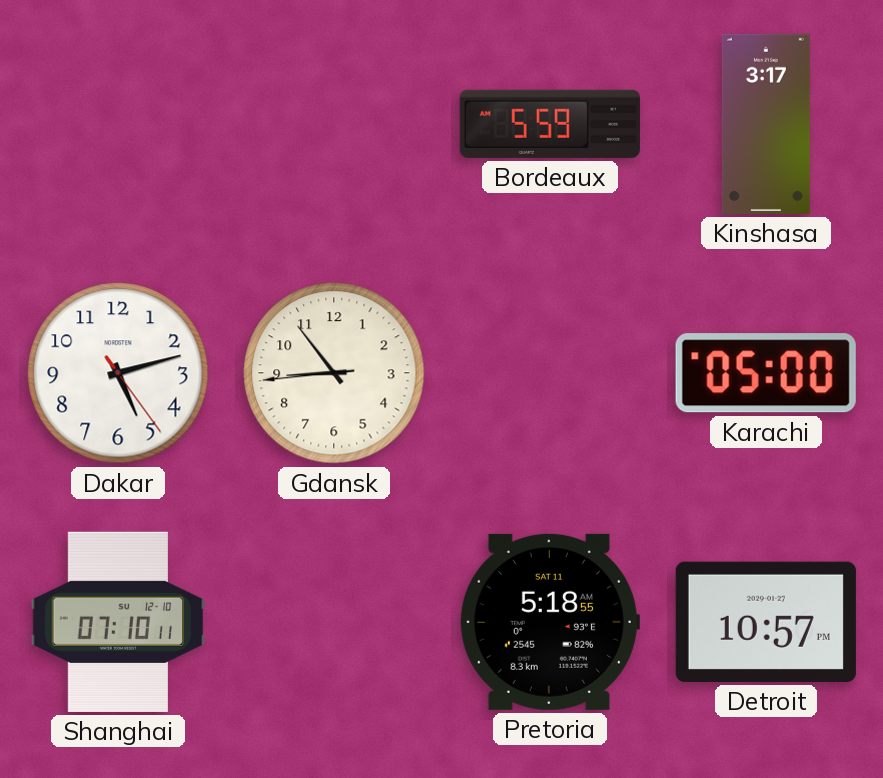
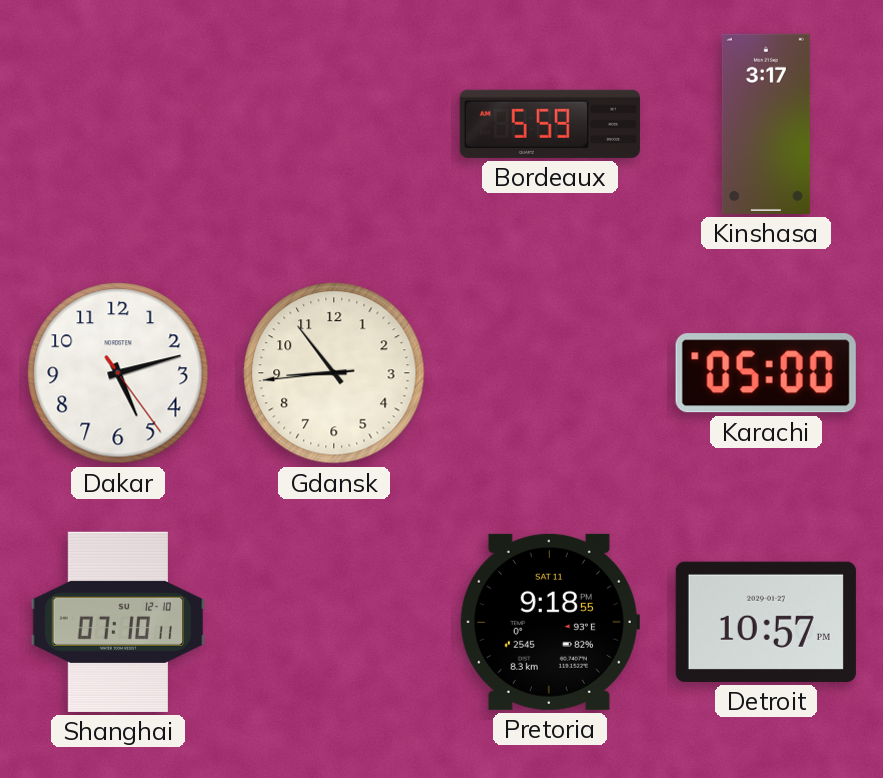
Pretoria: 5:18 -> 9:18 (549, 622)
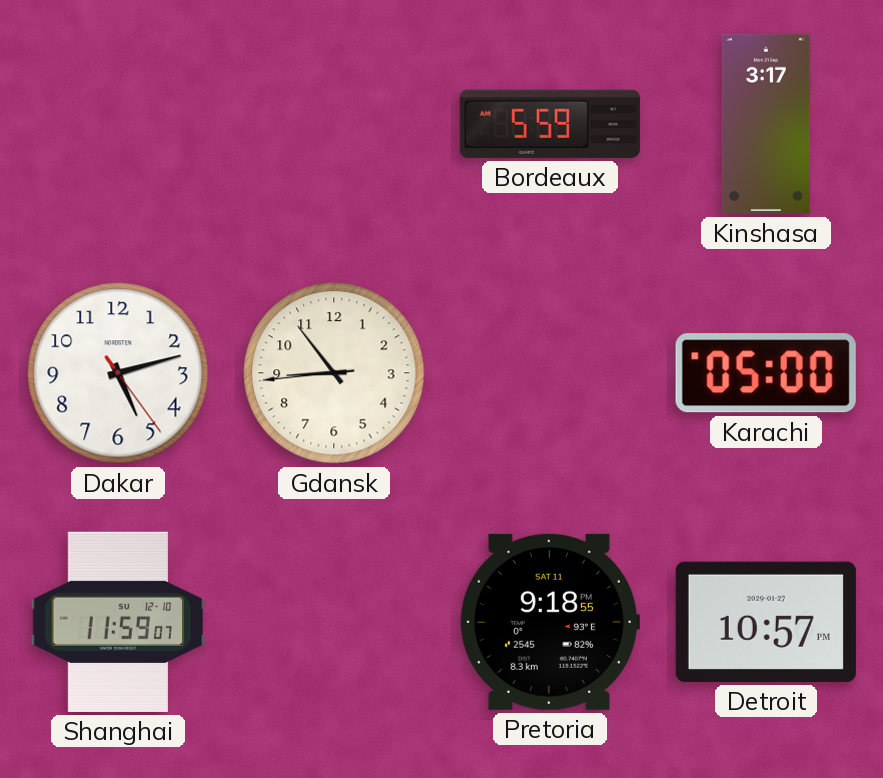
Shanghai: 07:10 -> 11:59 (118, 622)
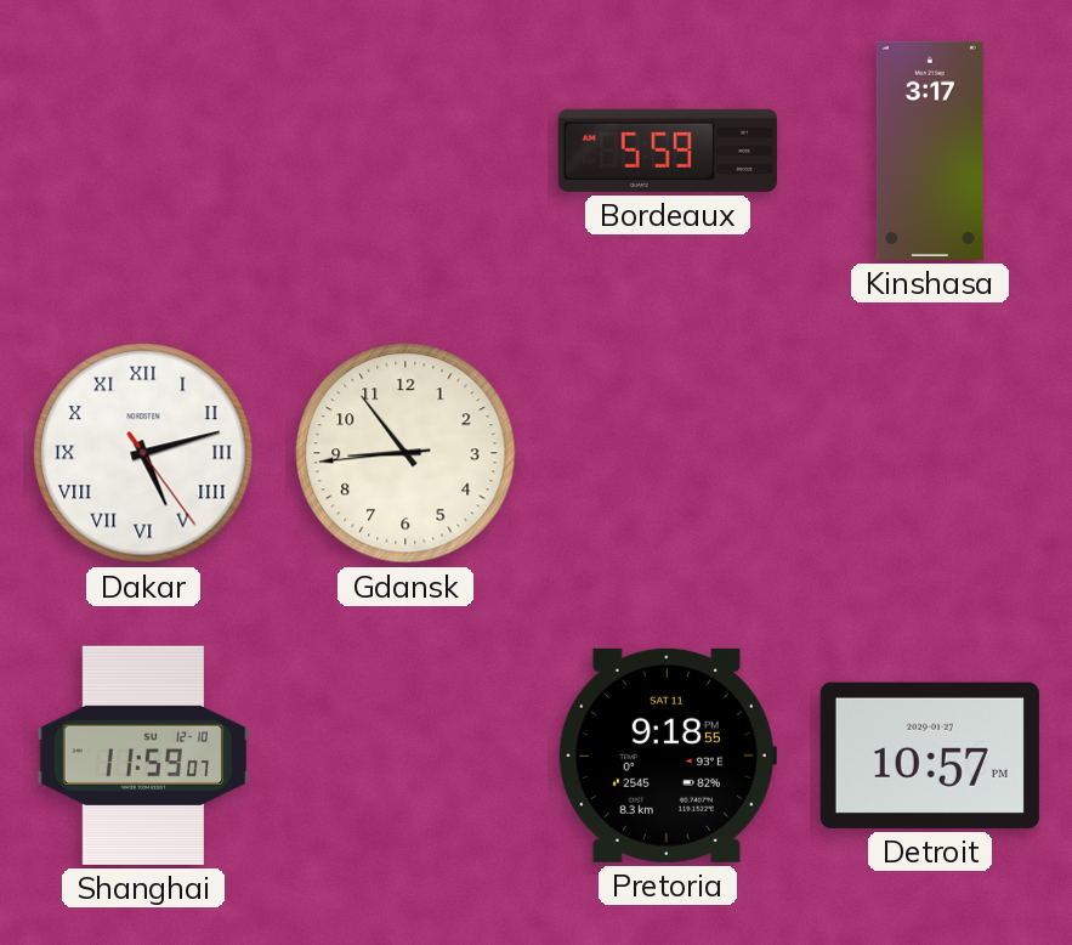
Dakar numerals: Arabic -> Roman (143, 453)
Karachi: 05:00 -> none (766, 373)
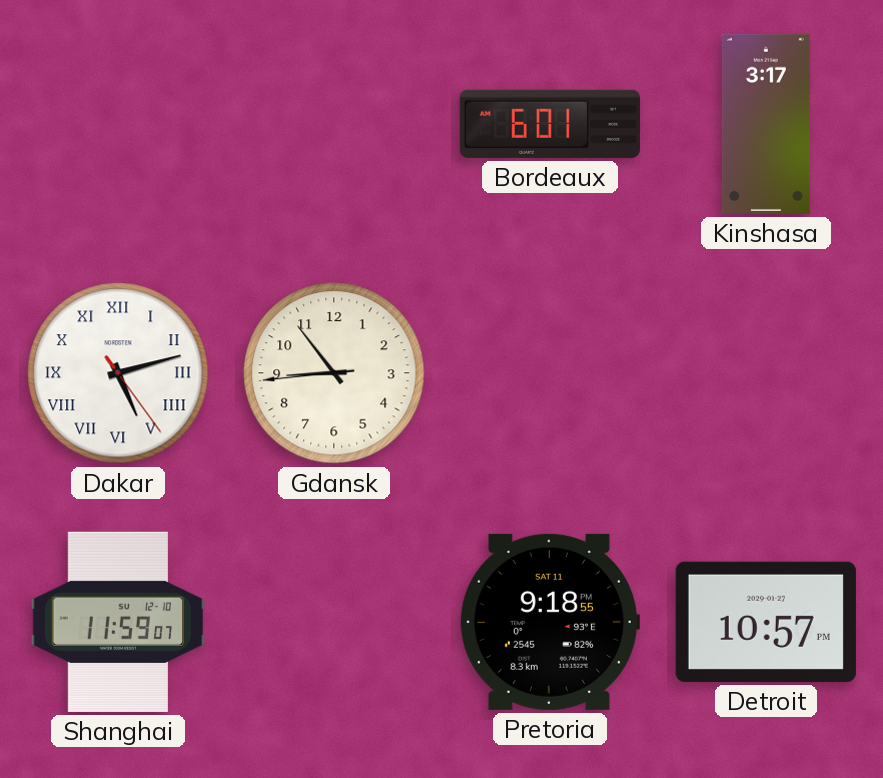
Bordeaux: 5:59 -> 6:01 (550, 124)
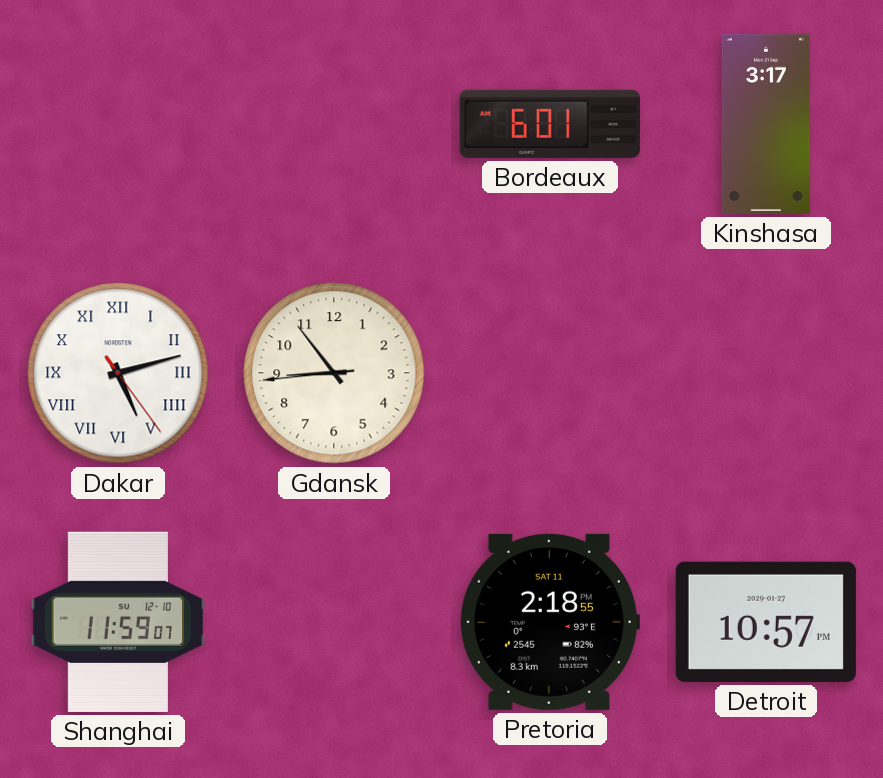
Pretoria: 9:18 -> 2:18 (549, 622)
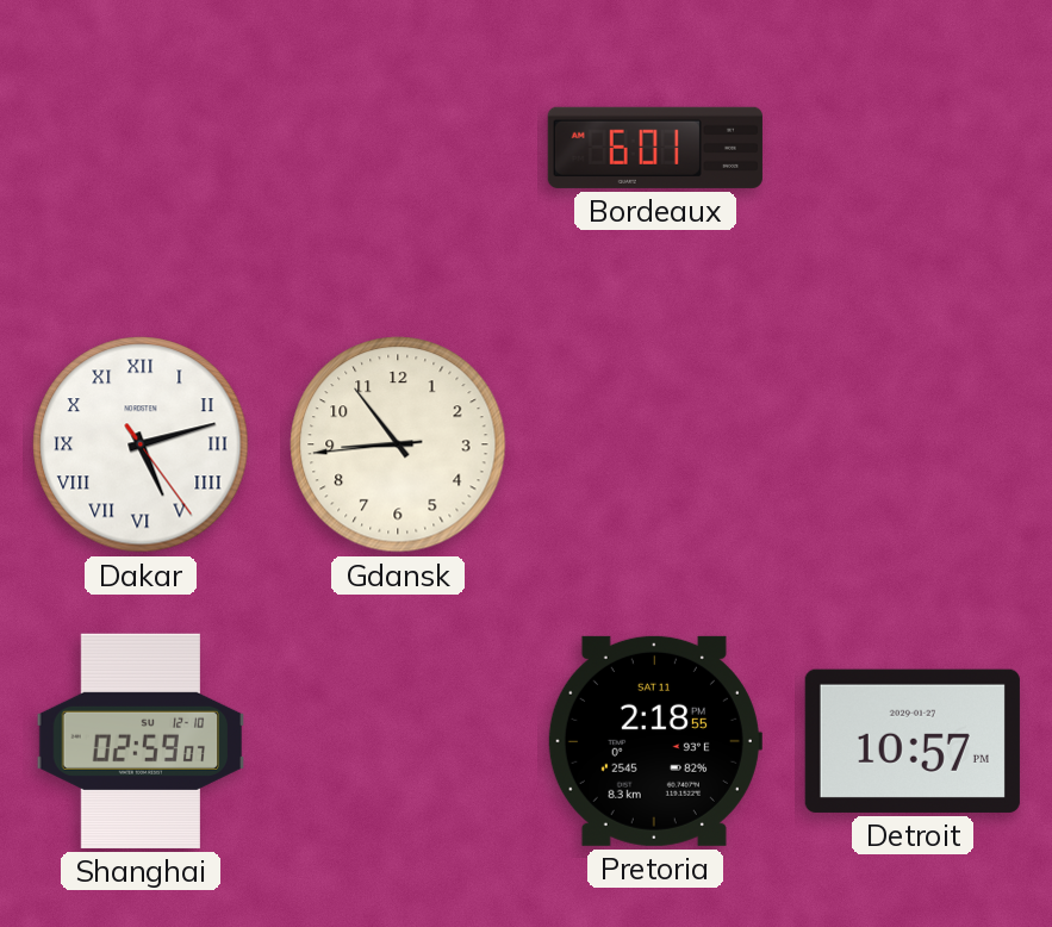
Kinshasa: 3:17 -> none (766, 124)
Shanghai: 11:59 -> 02:59 (141, 741)
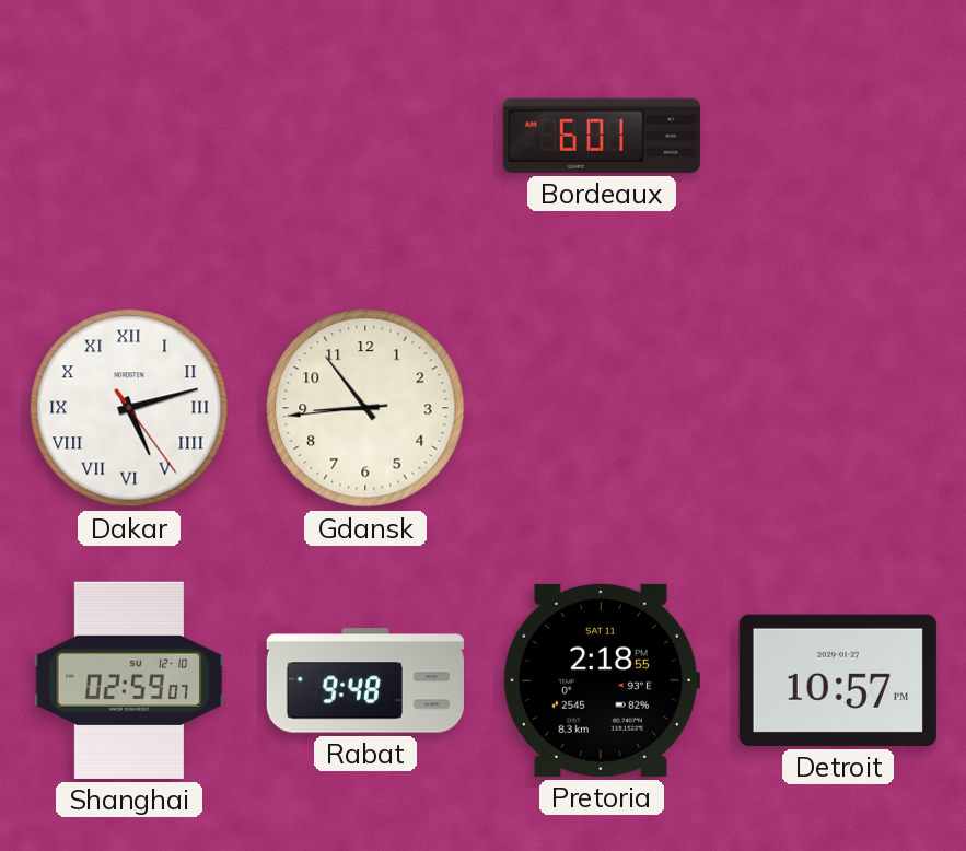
Rabat: none -> 9:48 (365, 680)
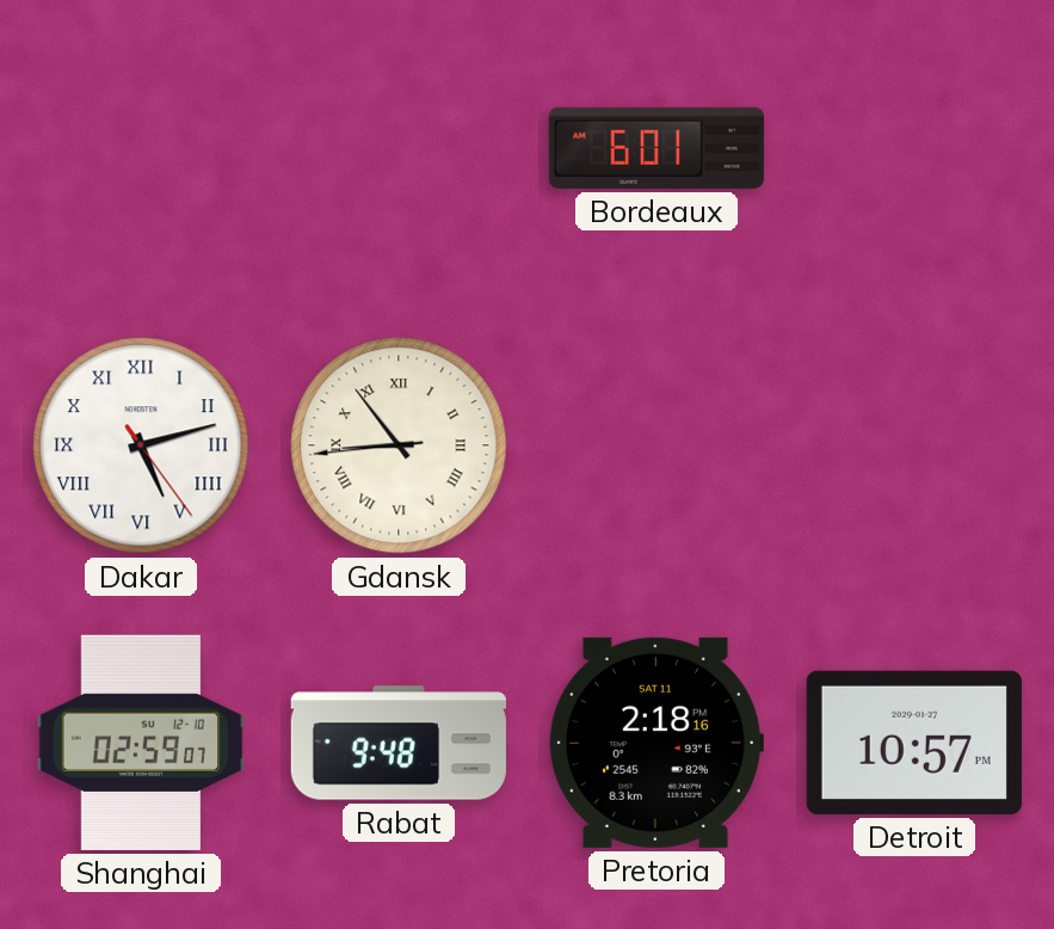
Gdansk numerals: Arabic -> Roman (399, 445)
Pretoria: 2:18:55 PM -> 2:18:16 PM (655, 743)
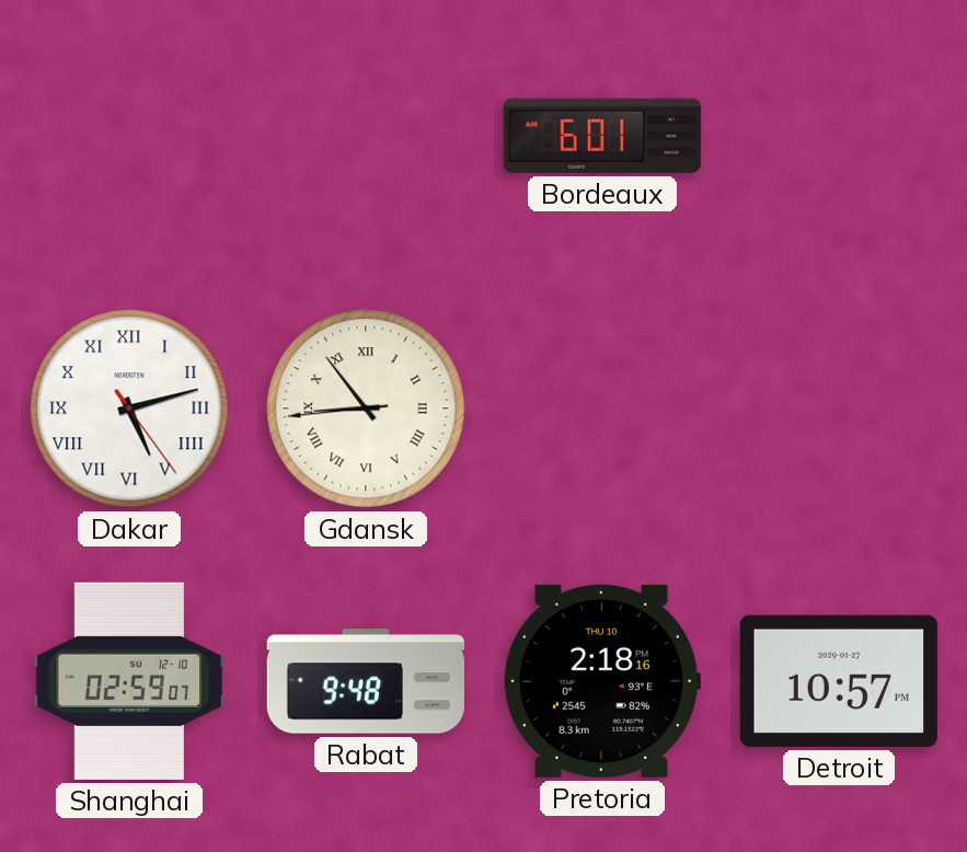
Pretoria date: SAT 11 -> THU 10 (601, 681)
